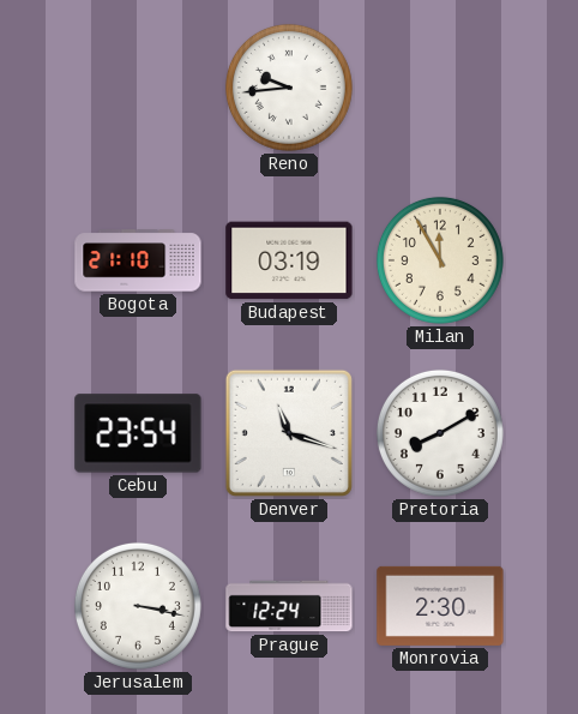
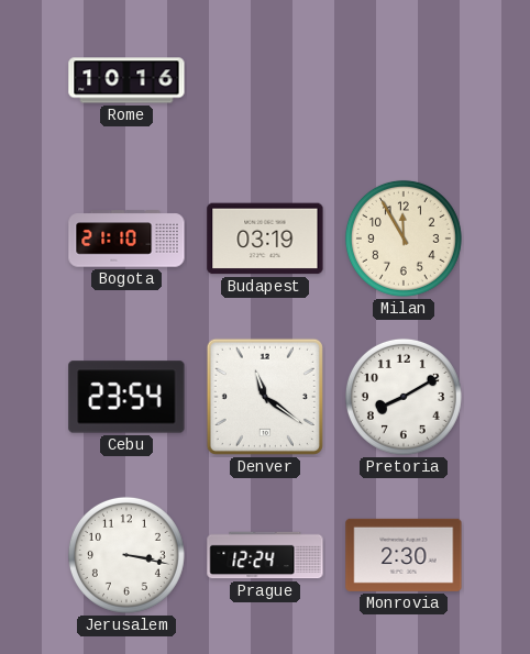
Rome: none -> 10:16 (126, 80)
Reno: 9:44 -> none (289, 88)
Denver: 11:18 -> 11:21 (265, 397)
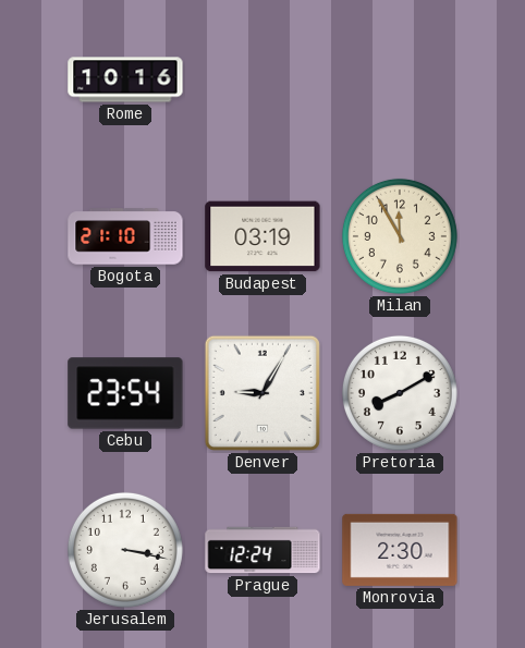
Denver: 11:21 -> 9:05 (262, 393)
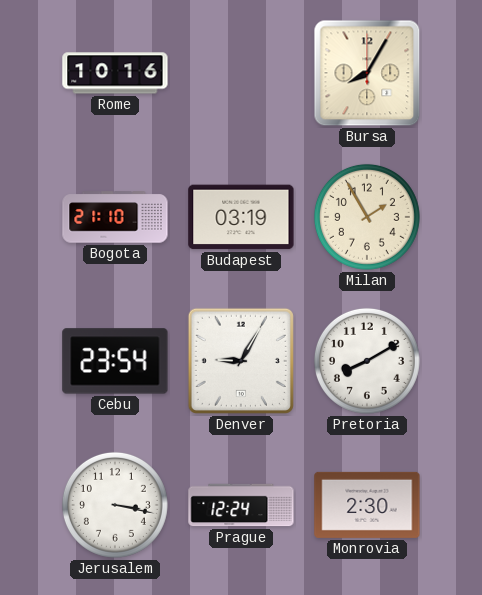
Bursa: none -> 8:05 (367, 73)
Milan: 11:55 -> 1:55 (367, 217)
